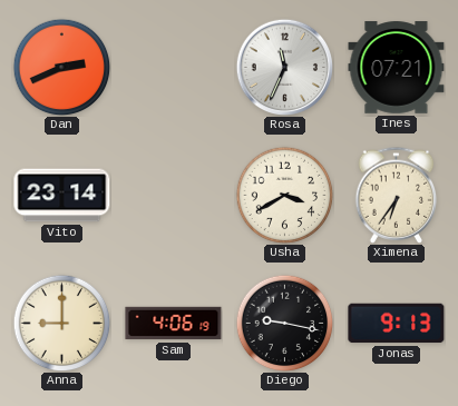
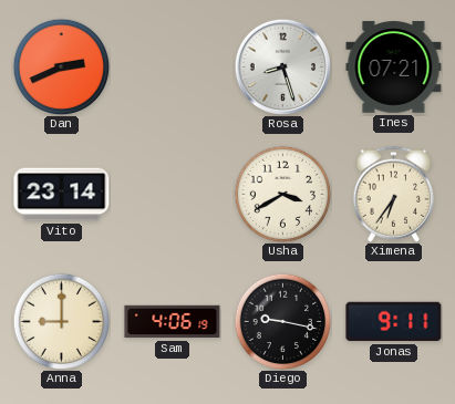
Rosa: 11:34 -> 8:27 (282, 66)
Jonas: 9:13 -> 9:11 (394, 322)
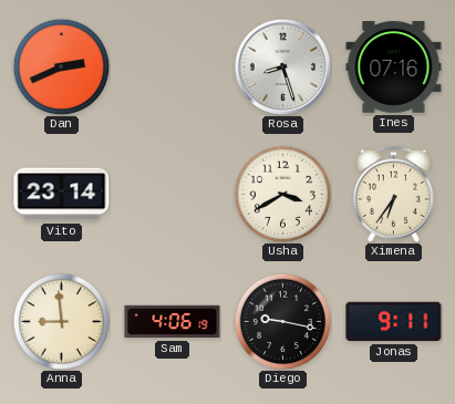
Ines: 07:21 -> 07:16 (394, 68)
Anna: 9:00 -> 8:59 (61, 321)
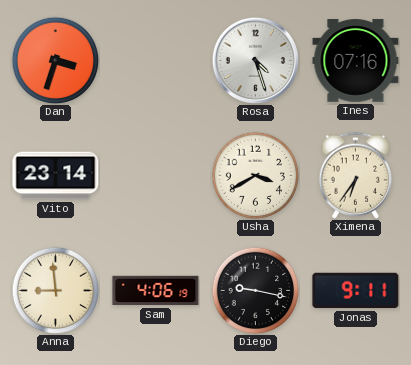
Dan: 2:41 -> 3:33 (55, 60)
Rosa: 8:27 -> 4:27 (255, 60)
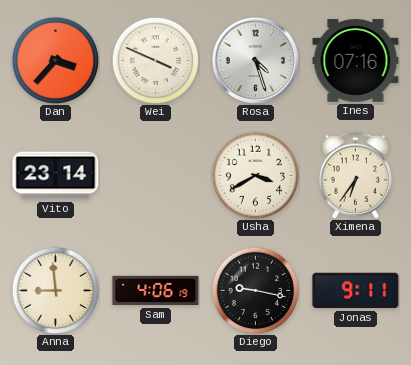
Dan: 3:33 -> 3:37 (55, 60)
Wei: none -> 3:49 (155, 60)
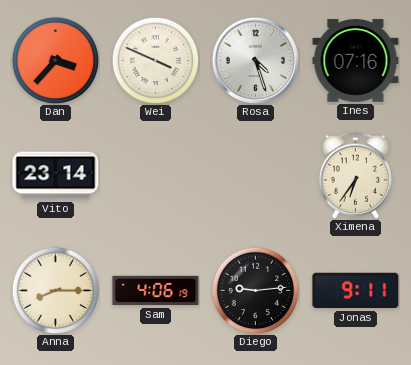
Usha: 3:40 -> none (255, 175)
Anna: 8:59 -> 8:15 (55, 290)
Diego: 9:17 -> 9:14 (255, 290)
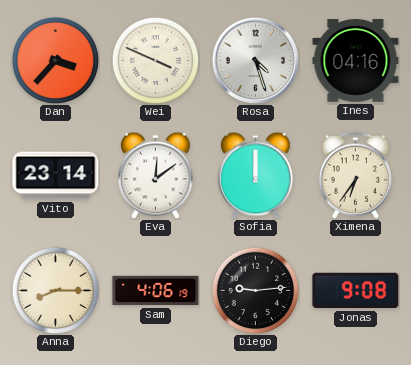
Ines: 07:16 -> 04:16 (356, 61)
Eva: none -> 12:09 (156, 175)
Sofia: none -> 12:00 (256, 175)
Jonas: 9:11 -> 9:08 (356, 291)
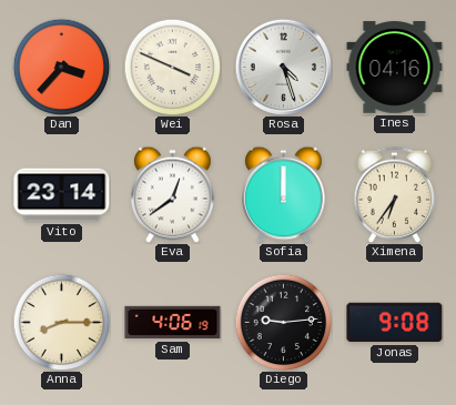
Eva: 12:09 -> 12:39 (173, 194)
